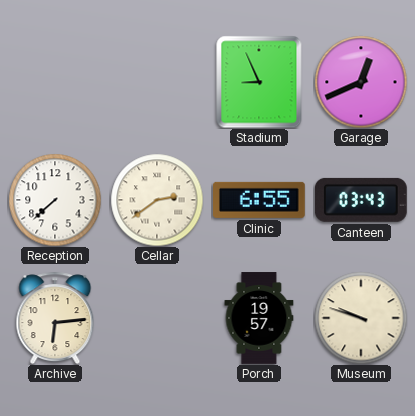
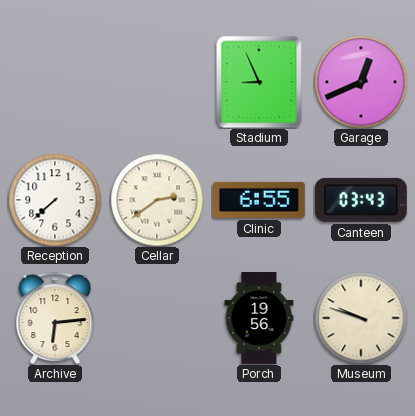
Porch: 19:57 -> 19:56 (259, 318)
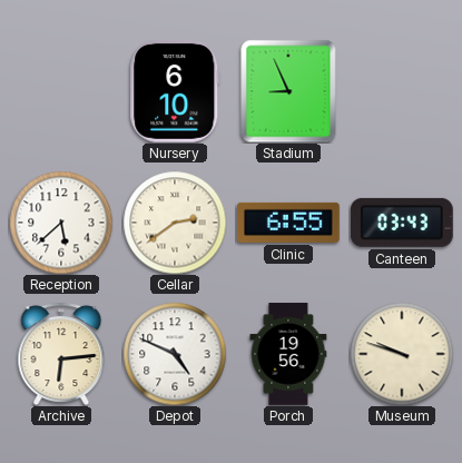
Nursery: none -> 6:10 (175, 92)
Garage: 12:41 -> none (361, 82)
Reception: 7:38 -> 5:38 (61, 223)
Depot: none -> 4:49 (175, 354)
